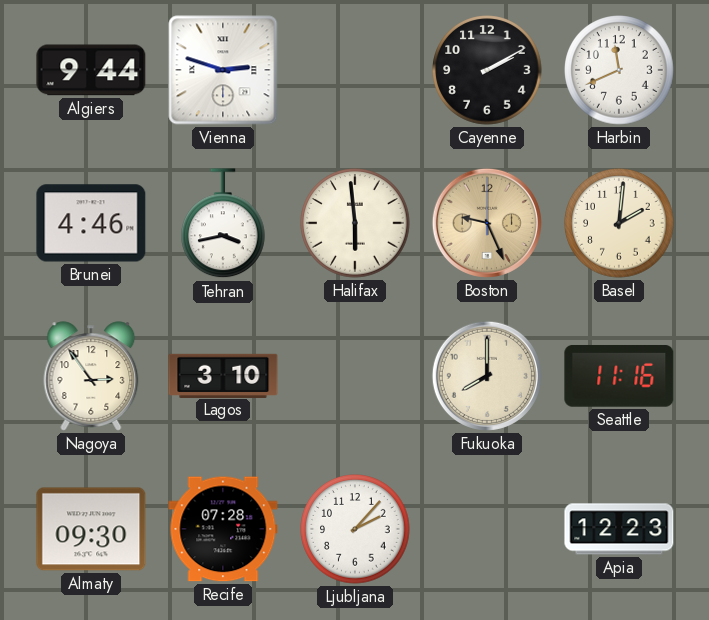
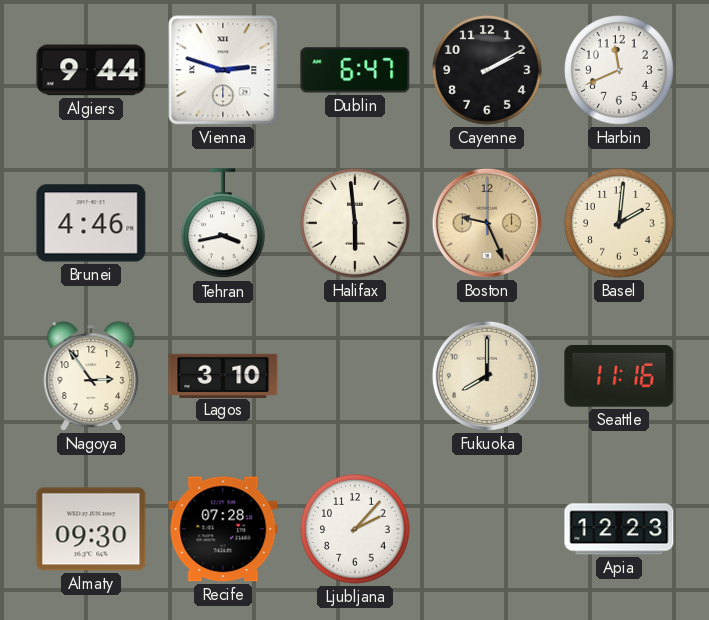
Dublin: none -> 6:47 (355, 70)
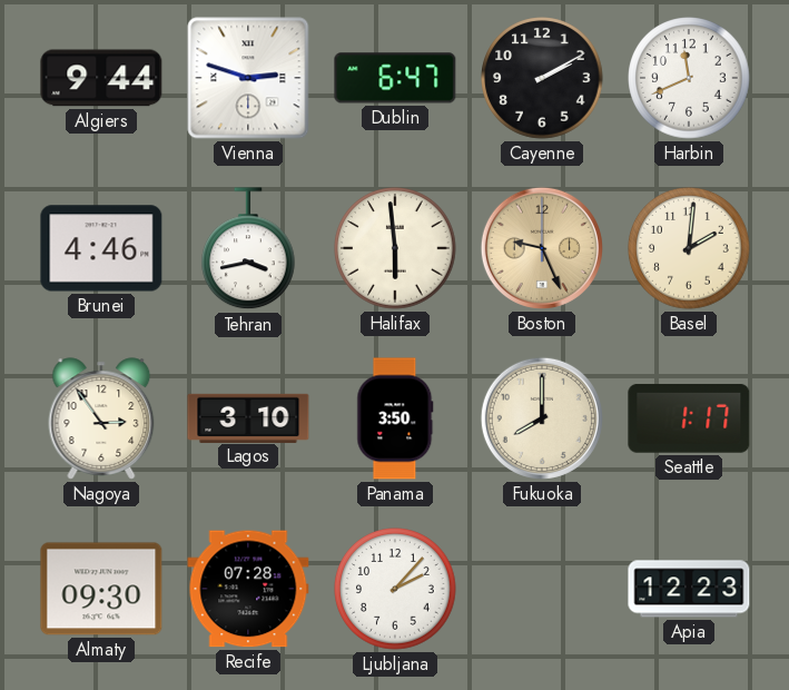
Panama: none -> 3:50 (395, 418)
Seattle: 11:16 -> 1:17 (689, 418)
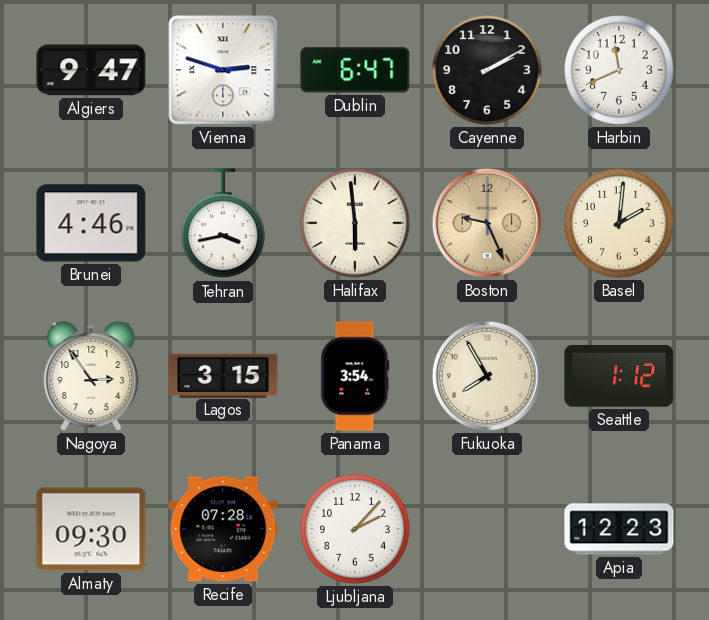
Algiers: 9:44 -> 9:47 (91, 70)
Lagos: 3:10 -> 3:15 (223, 375)
Panama: 3:50 -> 3:54 (355, 376)
Fukuoka: 8:00 -> 7:55 (487, 376)
Seattle: 1:17 -> 1:12 (619, 376)
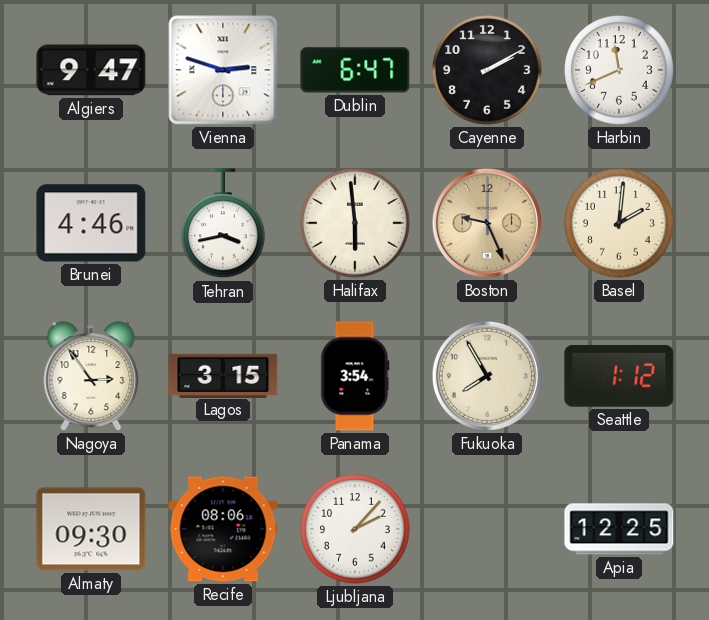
Recife: 07:28 -> 08:06 (223, 529)
Apia: 12:23 -> 12:25 (619, 529)
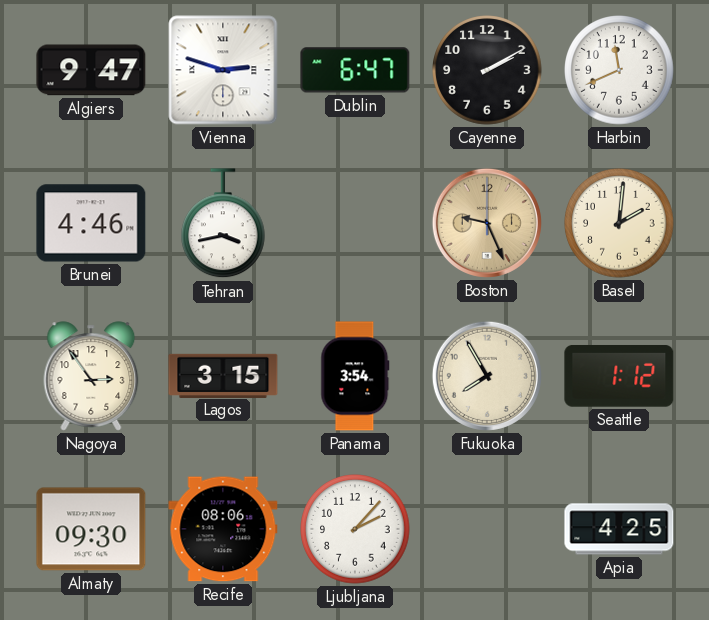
Halifax: 5:59 -> none (355, 223)
Apia: 12:25 -> 4:25 (619, 529)
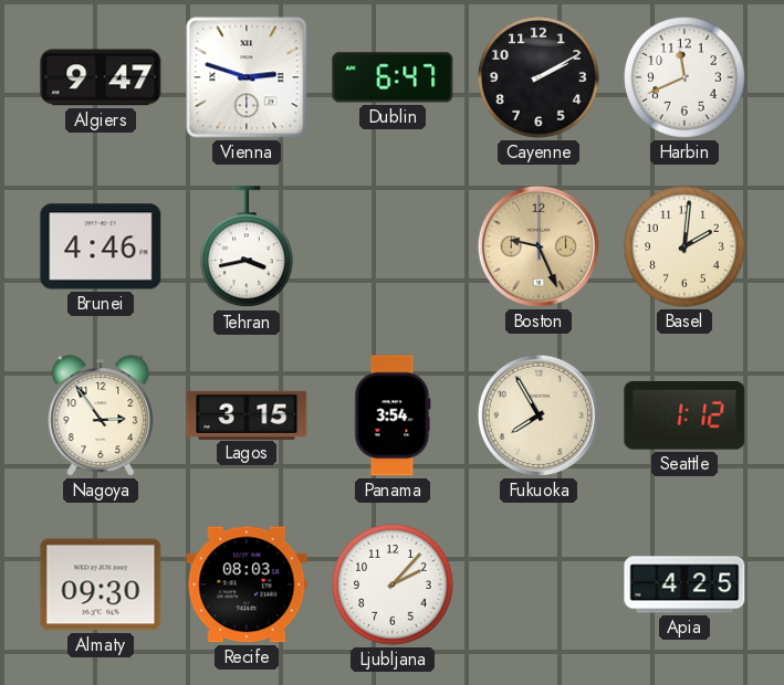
Recife: 08:06 -> 08:03 (247, 584)
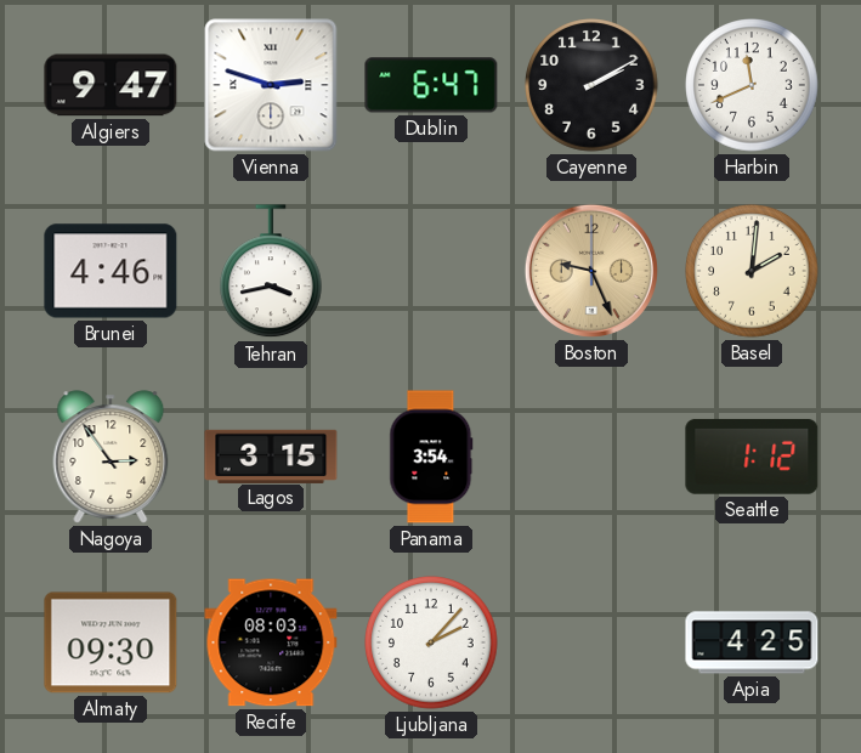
Fukuoka: 7:55 -> none (539, 415)
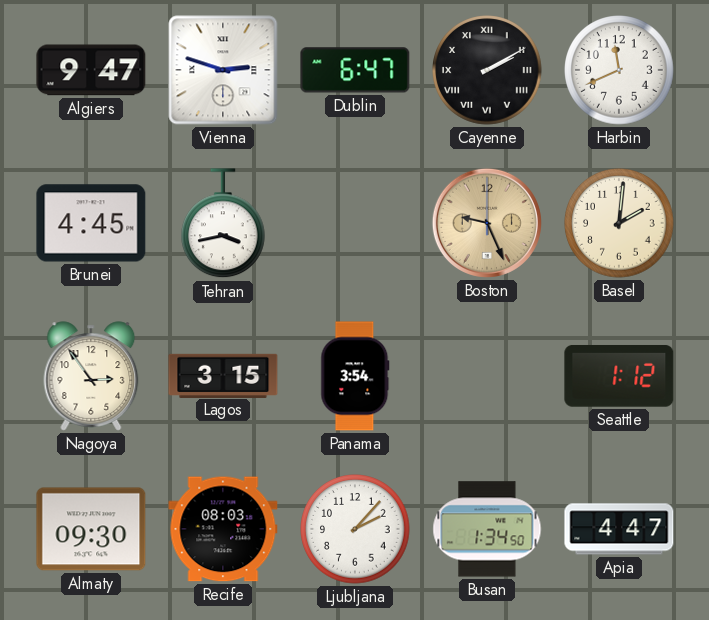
Cayenne numerals: Arabic -> Roman (487, 70)
Brunei: 4:46 -> 4:45 (91, 223)
Busan: none -> 1:34 (487, 529)
Apia: 4:25 -> 4:47 (619, 529)
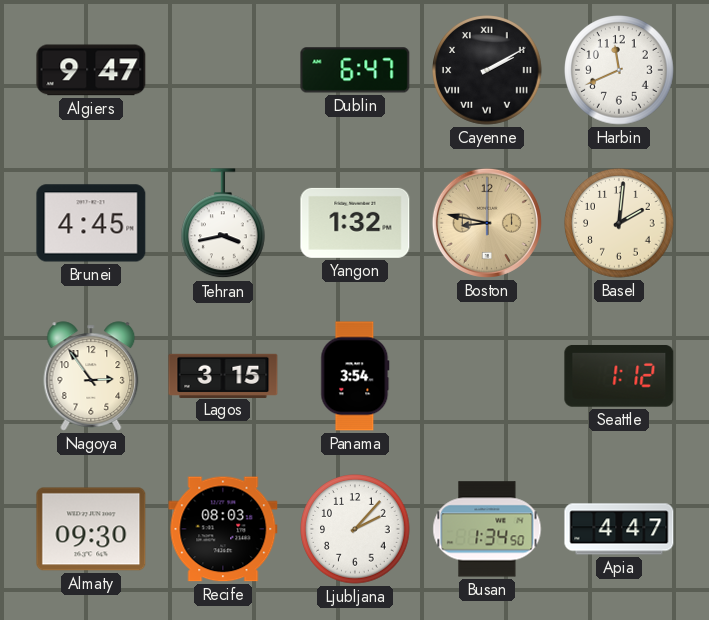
Vienna: 2:48 -> none (223, 70)
Yangon: none -> 1:32 (355, 223)
Boston: 9:26 -> 8:47 (487, 223)
